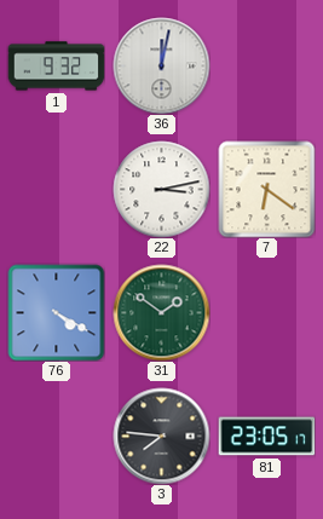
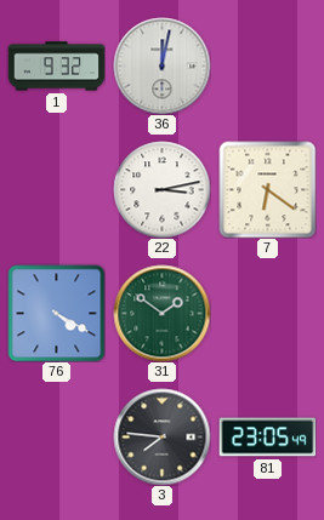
81: 23:05:17 -> 23:05:49 (267, 438)
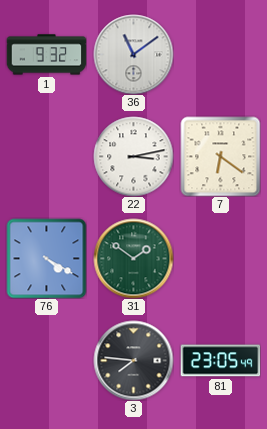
36: 12:02 -> 11:09 (133, 54)
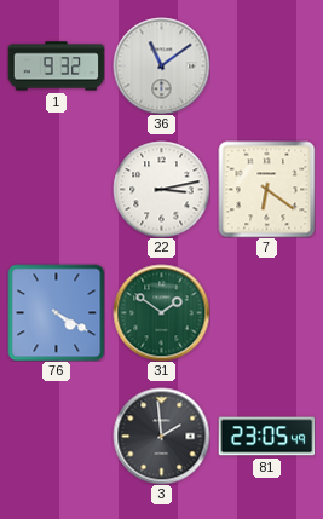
3: 7:46 -> 1:59 (161, 436)
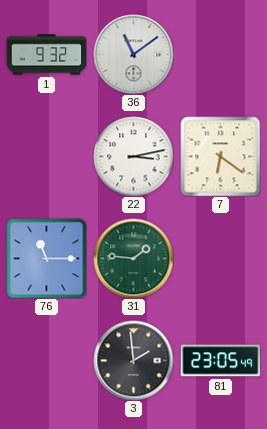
76: 4:20 -> 11:15 (46, 258)
31: 1:51 -> 1:46 (133, 258)
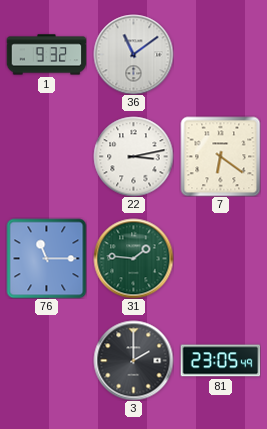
3: 1:59 -> 2:00 (133, 360)
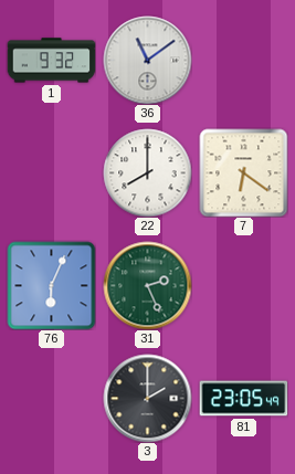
22: 3:13 -> 8:00 (147, 172)
76: 11:15 -> 6:04 (51, 285)
31: 1:46 -> 2:26 (147, 285)
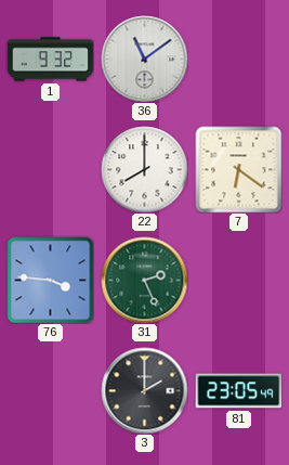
76: 6:04 -> 3:46 (50, 280)
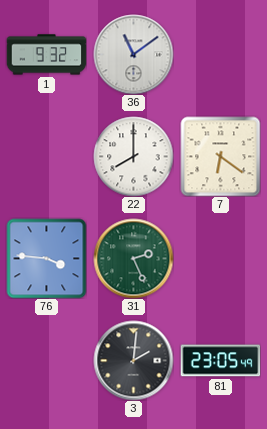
3: 2:00 -> 2:01 (133, 360)
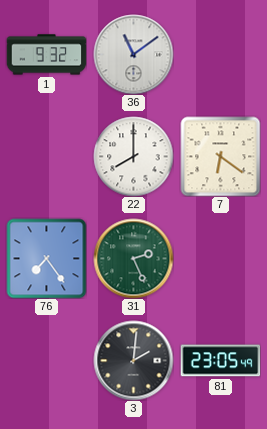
76: 3:46 -> 7:24 (46, 258)
